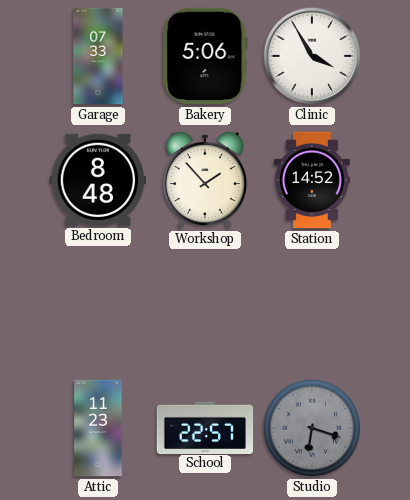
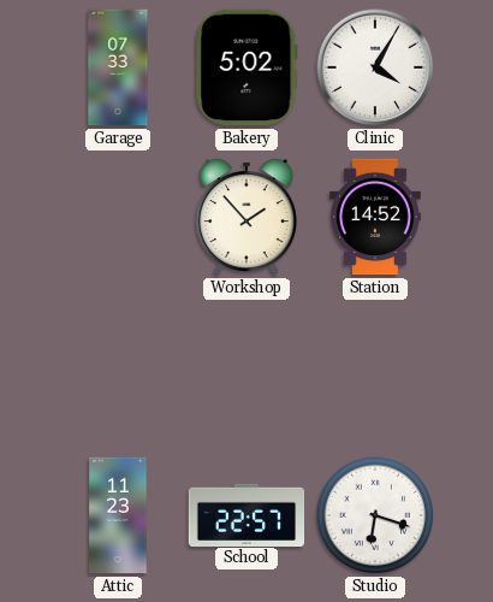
Bakery: 5:06 -> 5:02 (246, 67)
Clinic: 3:55 -> 4:05 (375, 67)
Bedroom: 8:48 -> none (97, 180)
Studio dial: grey -> white (375, 515)
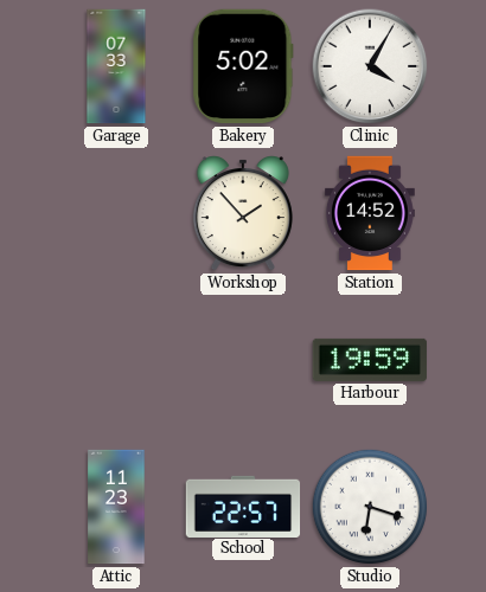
Harbour: none -> 19:59 (370, 360)
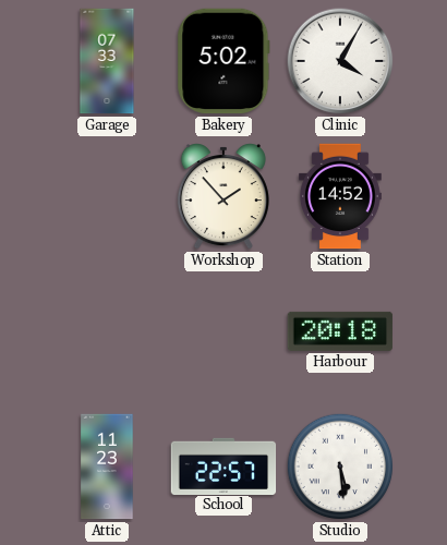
Harbour: 19:59 -> 20:18 (340, 331)
Studio: 6:18 -> 5:29 (340, 467)
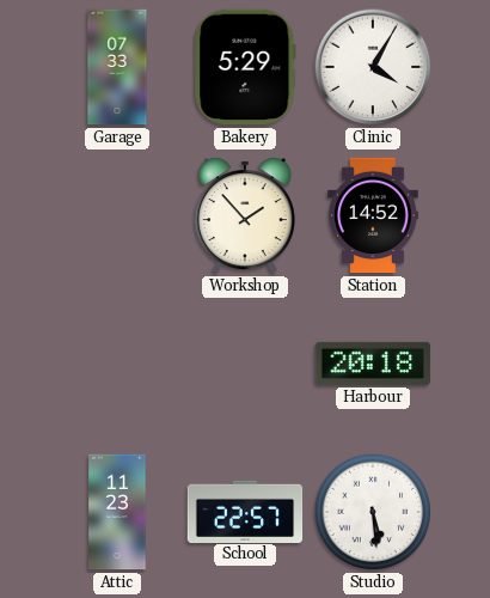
Bakery: 5:02 -> 5:29 (245, 67)
